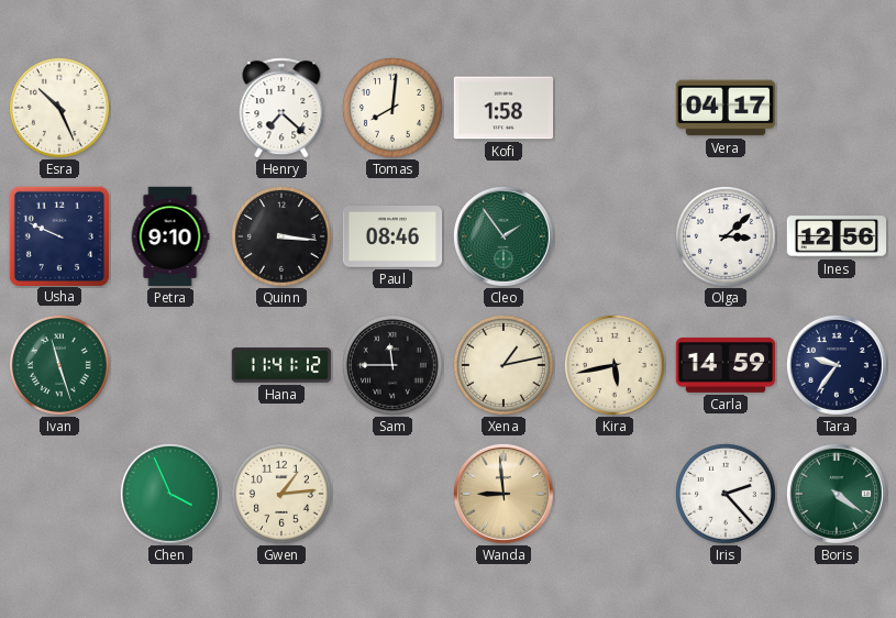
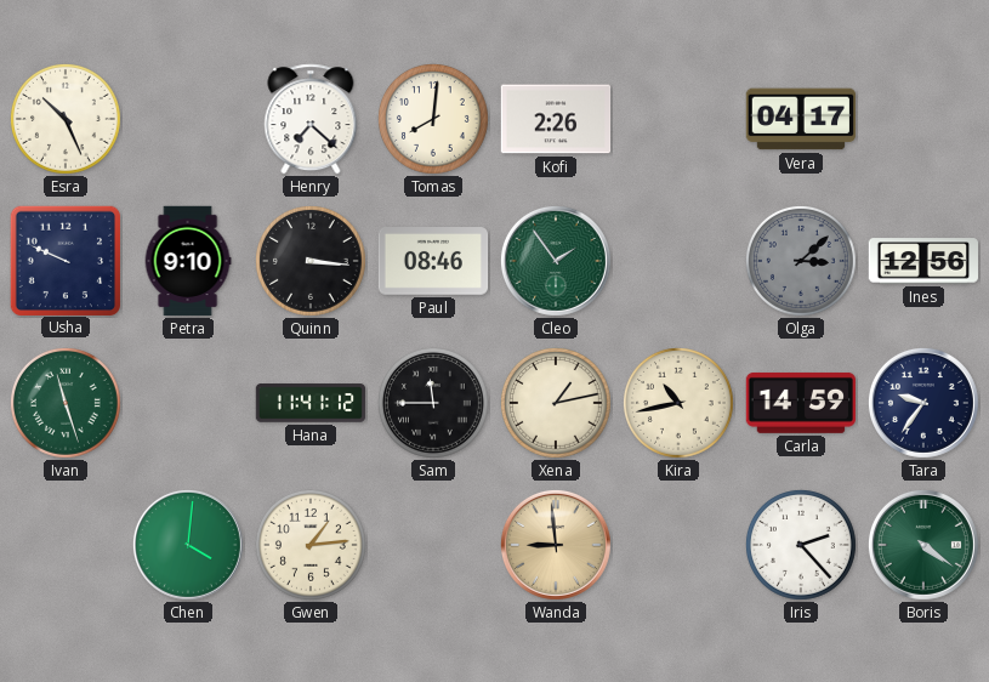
Kofi: 1:58 -> 2:26 (556, 119)
Olga dial: white -> grey (801, 261)
Kira: 5:43 -> 10:43 (678, 403)
Chen: 3:56 -> 4:01 (188, 545)
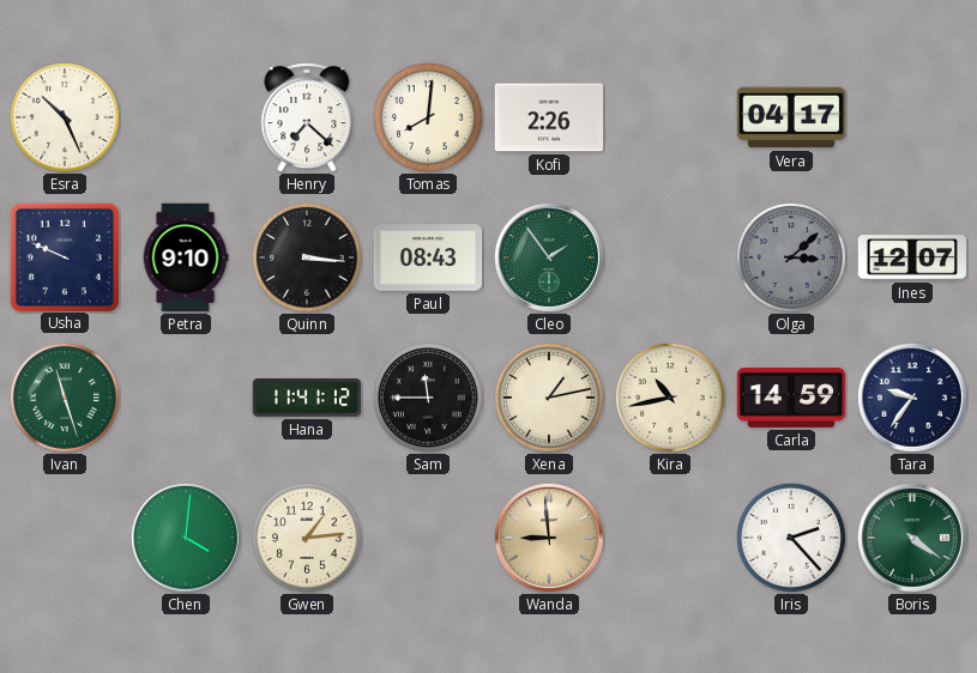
Paul: 08:46 -> 08:43 (428, 259)
Ines: 12:56 -> 12:07 (912, 257)
